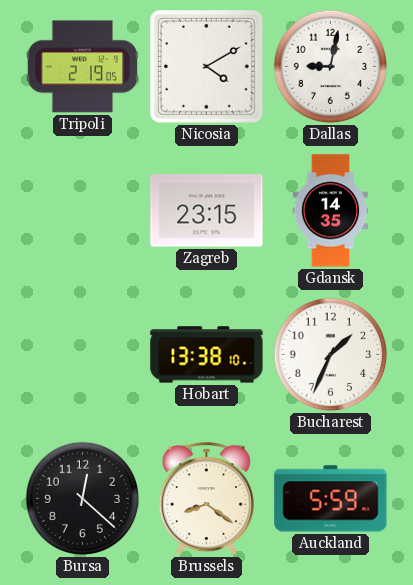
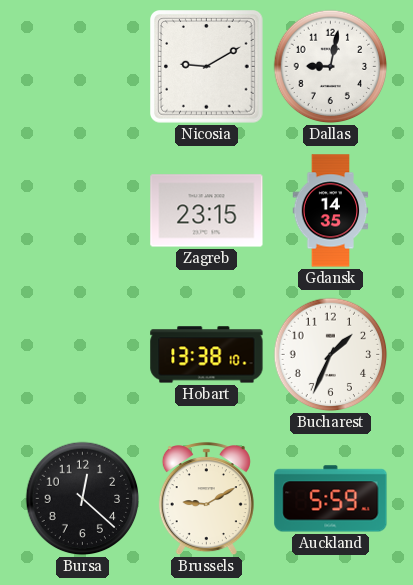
Tripoli: 2:19 -> none (83, 67)
Nicosia: 4:10 -> 9:10 (207, 67)
Brussels: 8:21 -> 9:10 (206, 499)
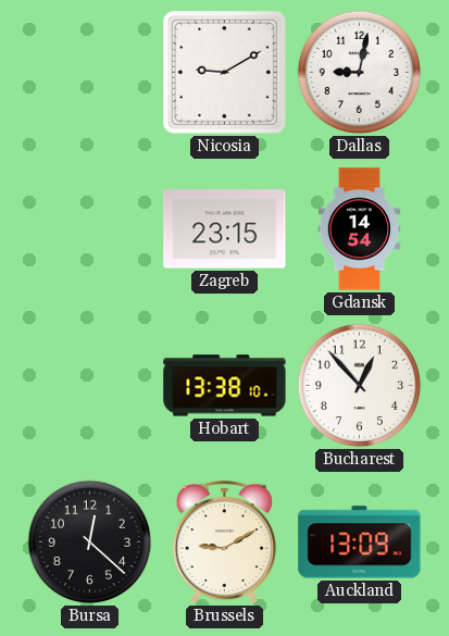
Gdansk: 14:35 -> 14:54 (360, 229)
Bucharest: 1:34 -> 12:53 (360, 386)
Auckland: 5:59 -> 13:09 (360, 543)
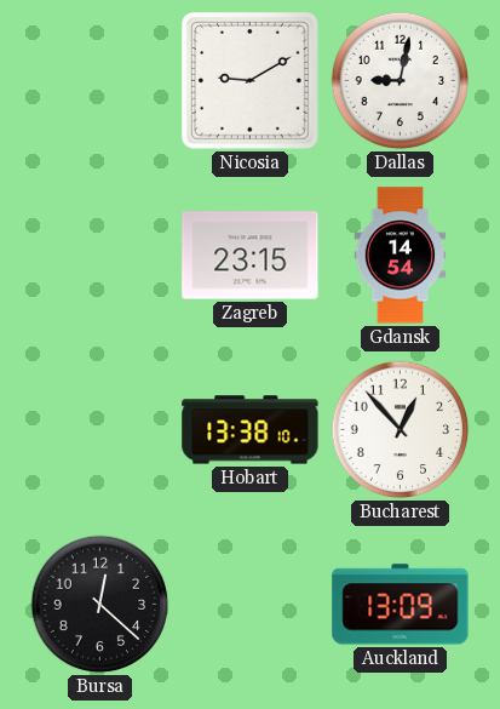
Brussels: 9:10 -> none (224, 543)
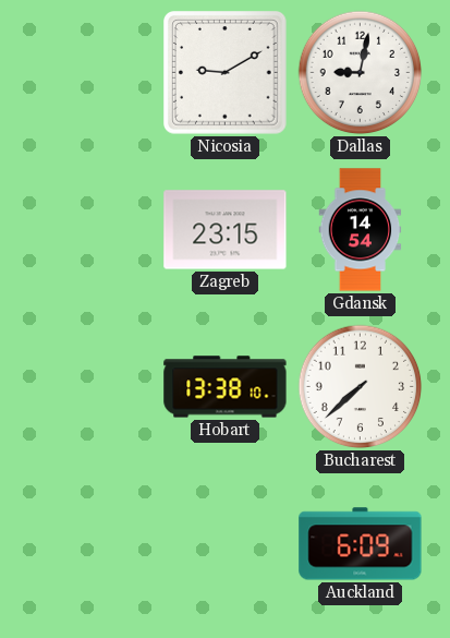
Bucharest: 12:53 -> 7:38 (361, 387)
Bursa: 12:22 -> none (100, 605)
Auckland: 13:09 -> 6:09 (361, 544)
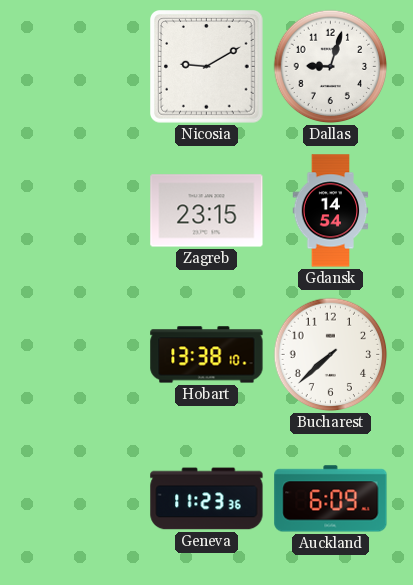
Dallas: 9:02 -> 9:03 (331, 67)
Geneva: none -> 11:23 (207, 499)
